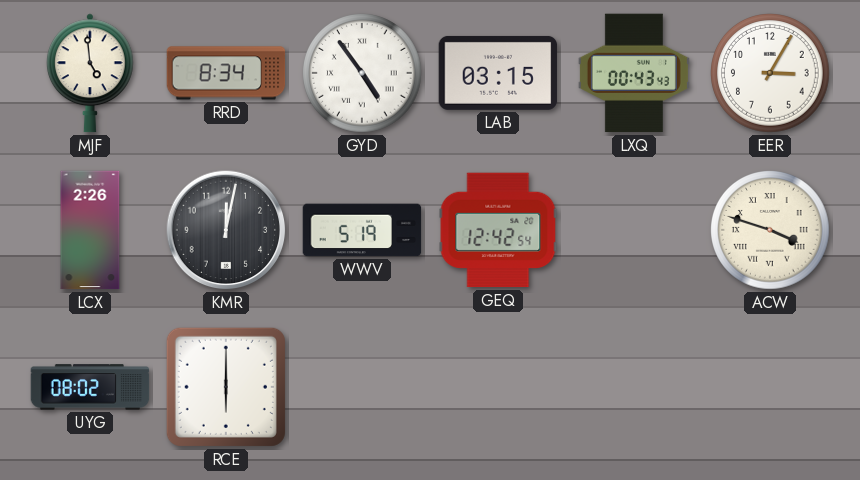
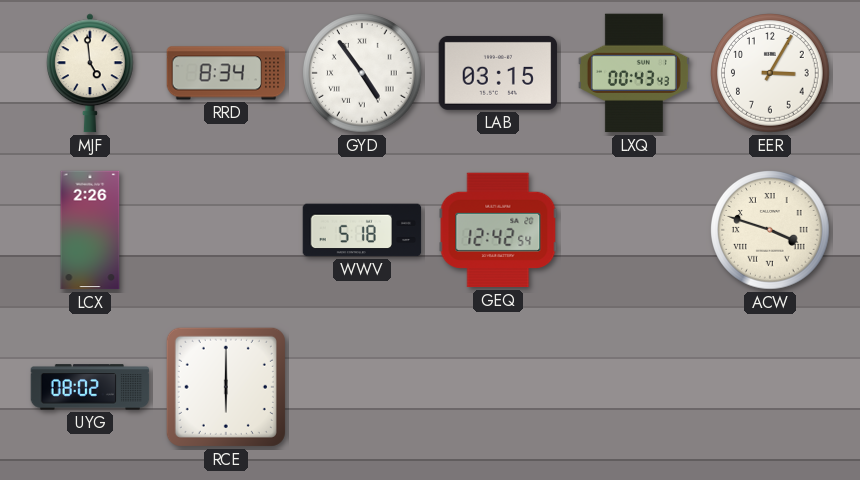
KMR: 12:02 -> none (226, 230)
WWV: 5:19 -> 5:18 (362, 230)
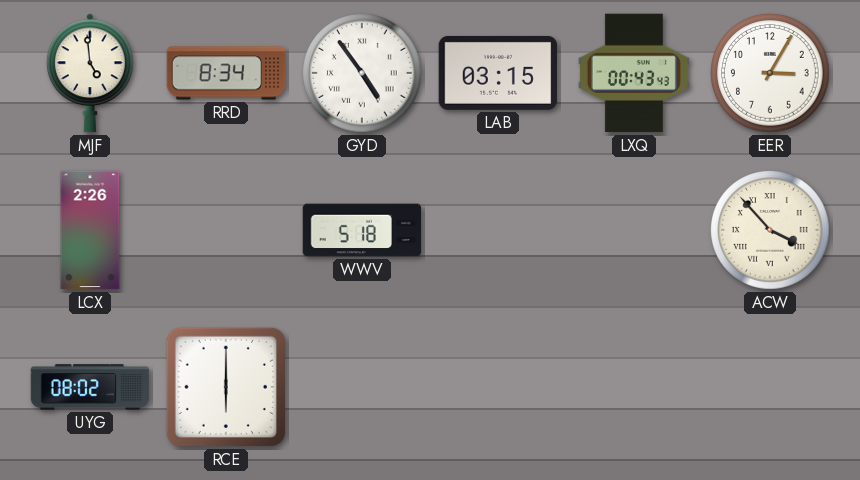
GEQ: 12:42 -> none (498, 230)
ACW: 3:48 -> 3:53 (770, 230)
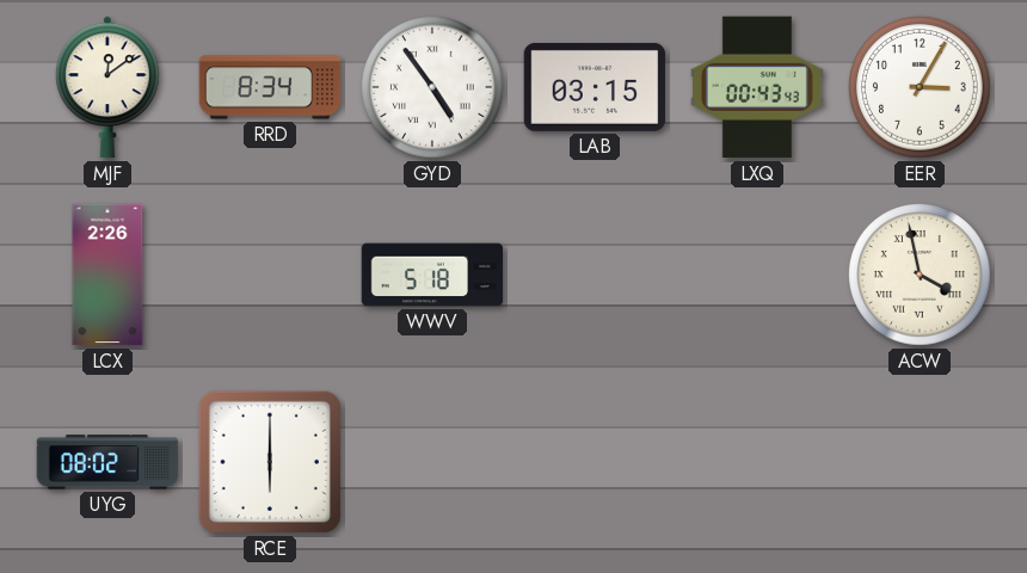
MJF: 4:59 -> 12:09 (107, 87)
ACW: 3:53 -> 3:58 (920, 275)
